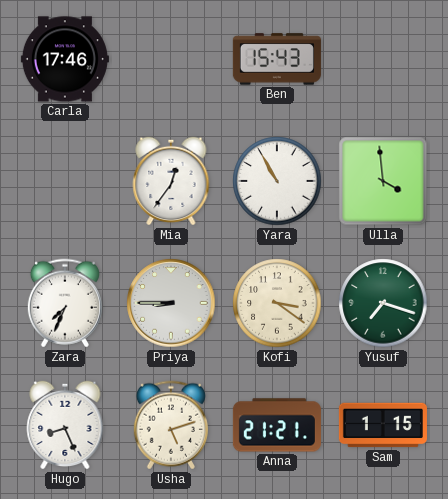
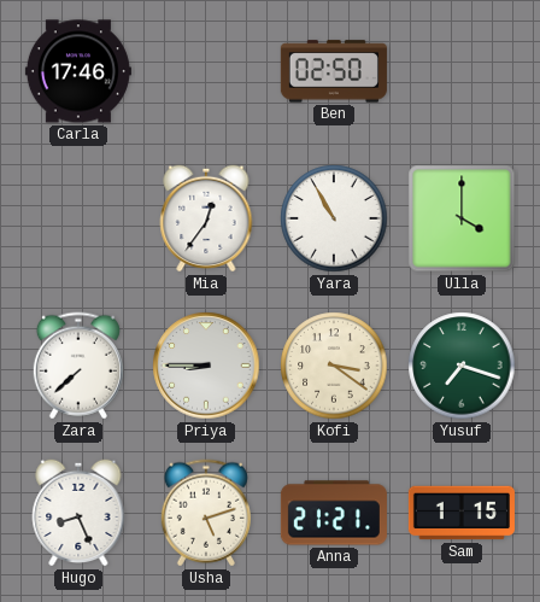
Ben: 15:43 -> 02:50 (334, 71)
Ulla: 3:59 -> 4:00 (462, 218)
Zara: 7:34 -> 7:38 (78, 366)
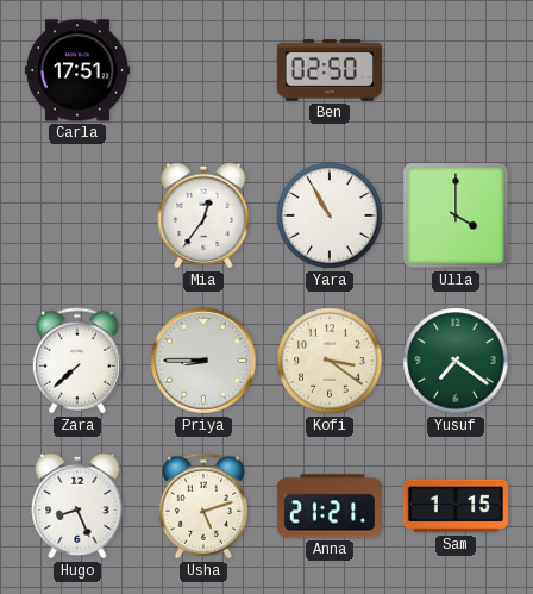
Carla: 17:46 -> 17:51 (77, 70)
Yusuf: 7:18 -> 7:21 (456, 361)
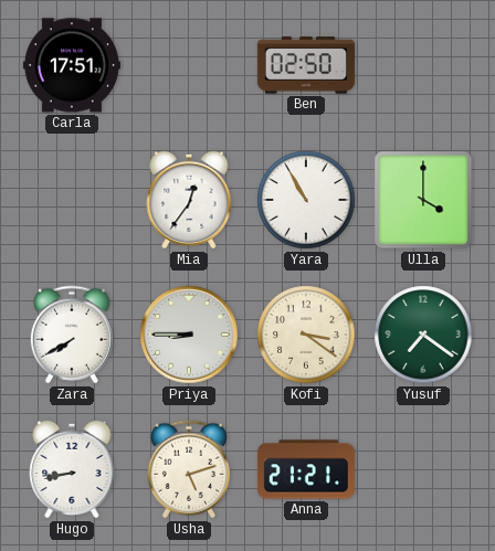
Zara: 7:38 -> 7:40 (72, 335)
Hugo: 8:26 -> 8:43 (72, 469)
Sam: 1:15 -> none (456, 506)
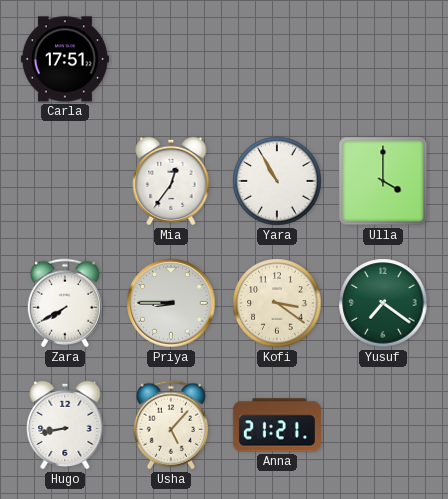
Ben: 02:50 -> none (306, 65)
Usha: 5:12 -> 5:07 (171, 425)
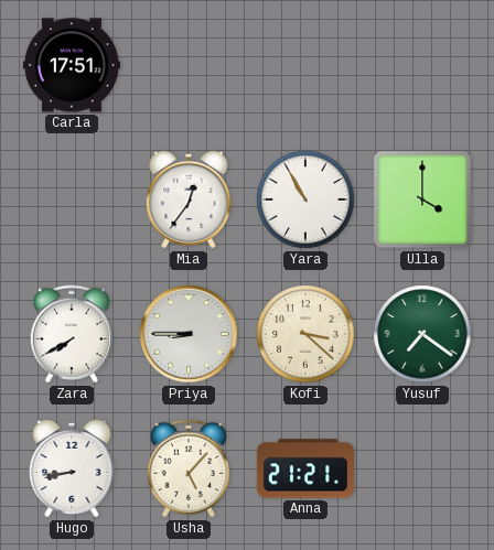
Kofi: 3:21 -> 3:22 (305, 334)
